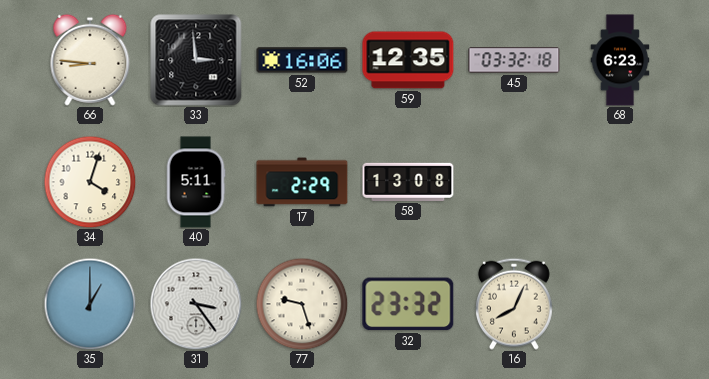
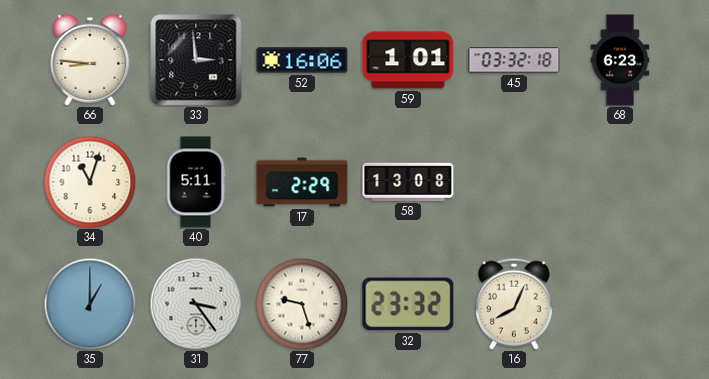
59: 12:35 -> 1:01 (408, 60)
34: 4:03 -> 11:03 (90, 182)
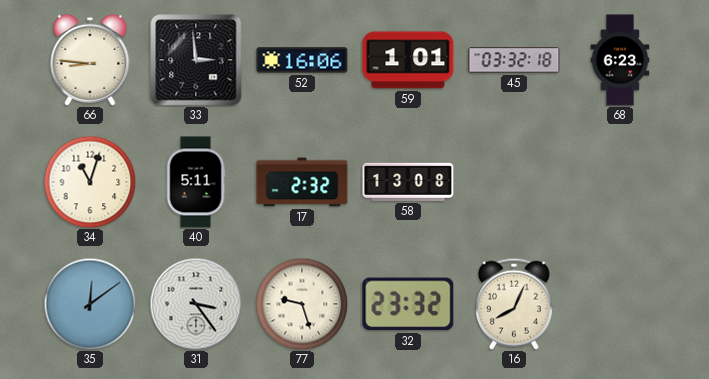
17: 2:29 -> 2:32 (302, 182)
35: 1:00 -> 12:09 (90, 304)
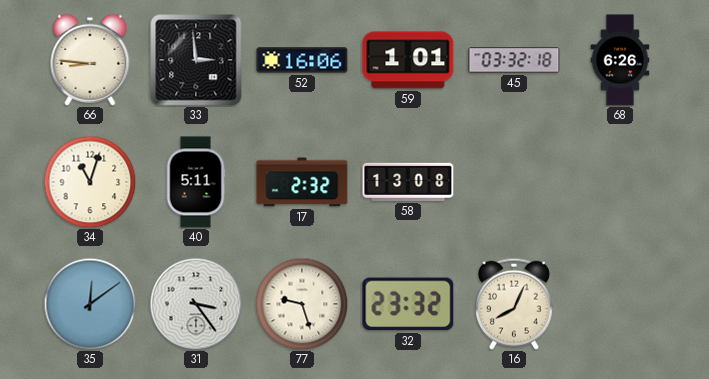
68: 6:23 -> 6:26 (620, 60)
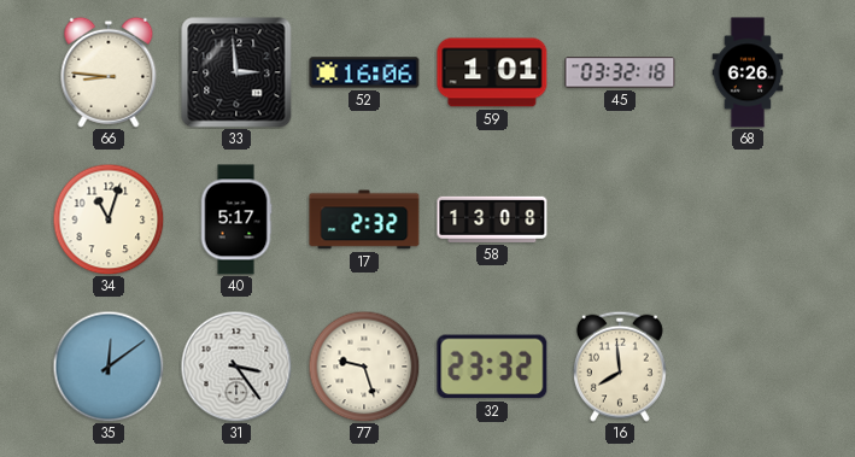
40: 5:11 -> 5:17 (236, 219)
16: 8:04 -> 7:59 (620, 367)
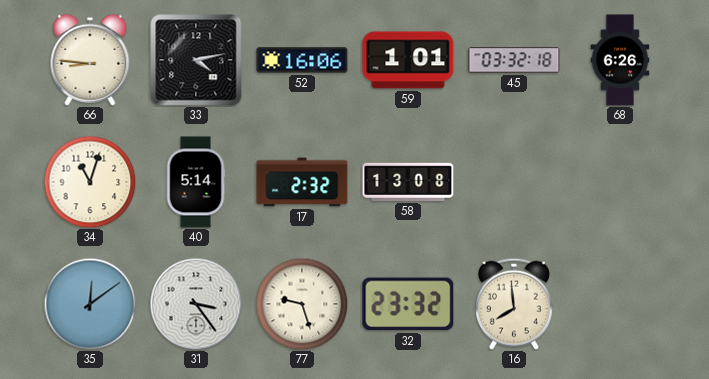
33: 2:59 -> 4:13 (196, 60)
40: 5:17 -> 5:14 (196, 182)
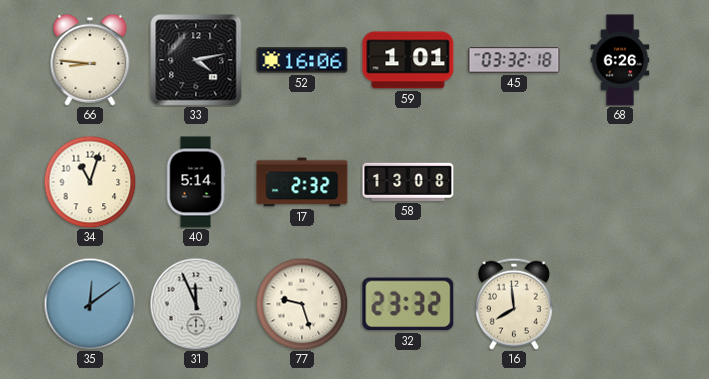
31: 3:24 -> 11:56 (196, 304)
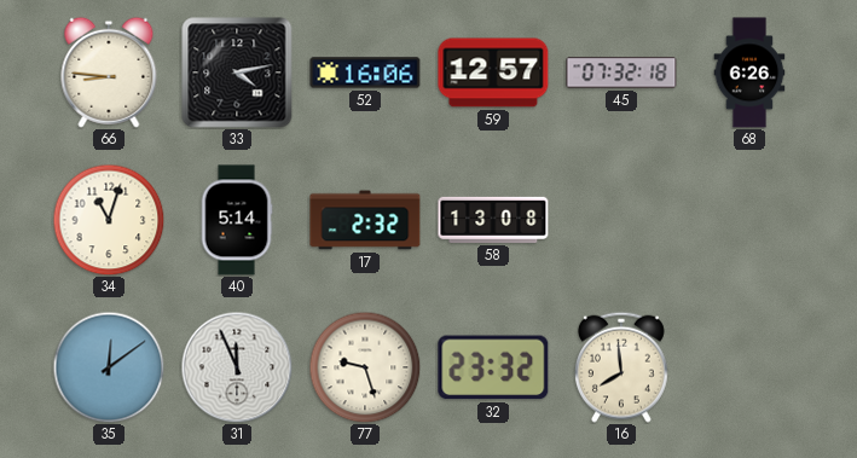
59: 1:01 -> 12:57 (493, 73)
45: 03:32 -> 07:32 (621, 73)
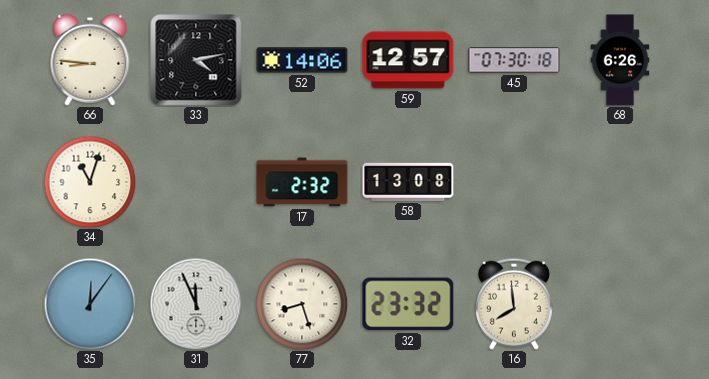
52: 16:06 -> 14:06 (302, 60)
45: 07:32 -> 07:30 (514, 60)
40: 5:14 -> none (237, 220)
35: 12:09 -> 12:06 (90, 304)
77: 9:27 -> 8:27 (302, 304)
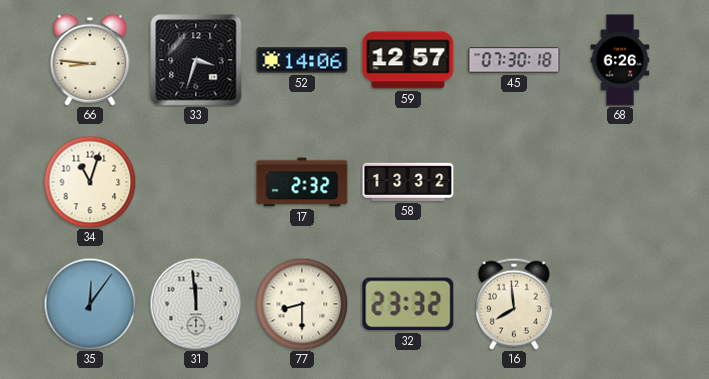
33: 4:13 -> 3:33 (196, 60)
58: 13:08 -> 13:32 (408, 182)
31: 11:56 -> 11:59 (196, 304)
77: 8:27 -> 8:30 (302, 304)
